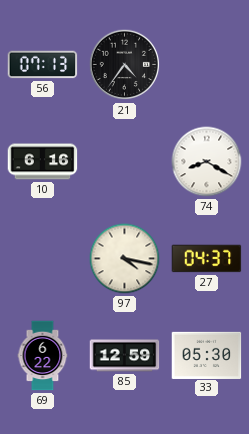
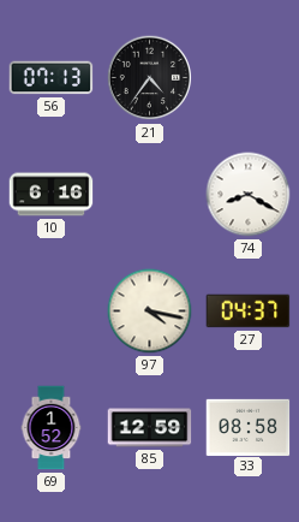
69: 6:22 -> 1:52 (52, 428)
33: 05:30 -> 08:58 (249, 427)
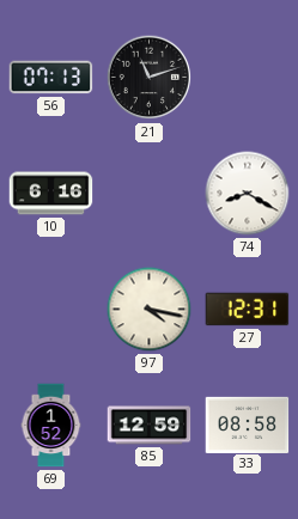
21: 4:36 -> 11:12 (150, 78)
27: 04:37 -> 12:31 (248, 310)
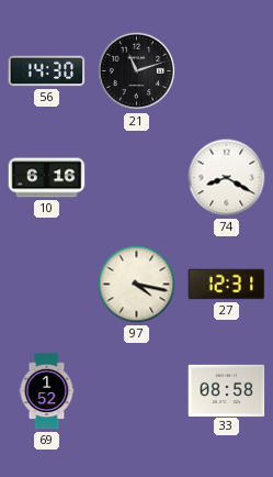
56: 07:13 -> 14:30 (47, 71)
85: 12:59 -> none (150, 426)
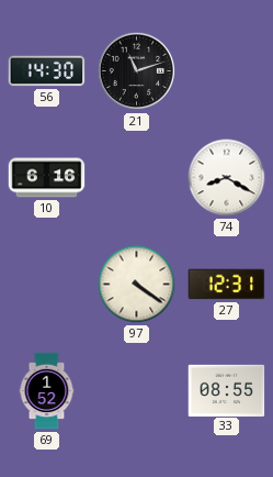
97: 4:17 -> 4:21 (137, 285)
33: 08:58 -> 08:55 (227, 390)
